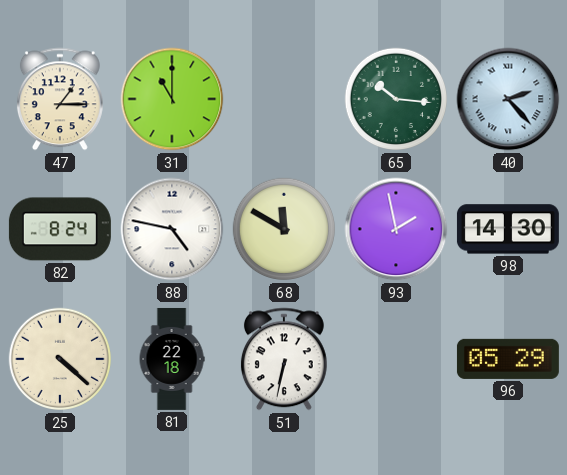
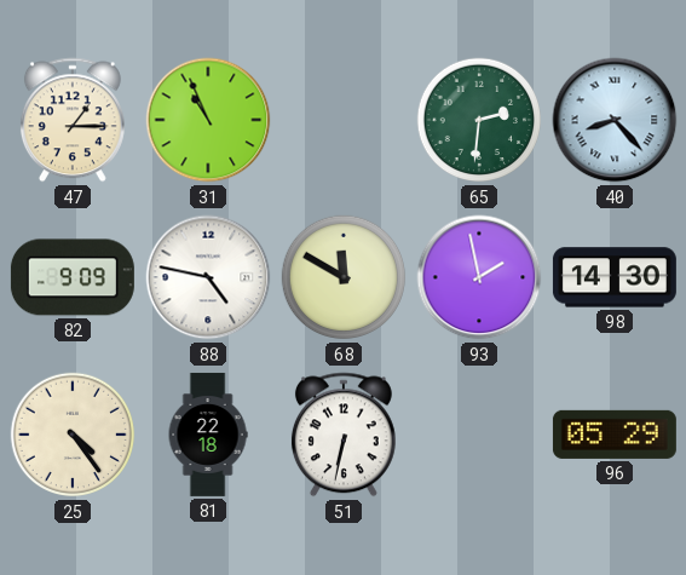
31: 11:00 -> 10:56 (208, 120)
65: 10:16 -> 2:31 (479, 120)
40: 2:23 -> 8:23 (615, 120)
82: 8:24 -> 9:09 (73, 277)
25: 4:22 -> 4:24 (73, 435)
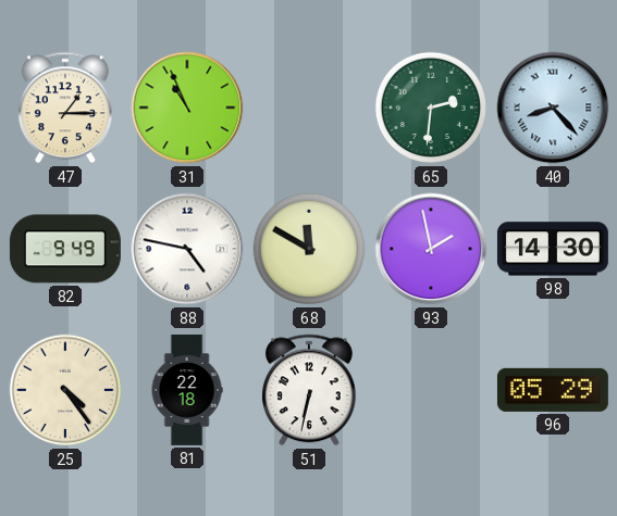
82: 9:09 -> 9:49 (65, 249)
